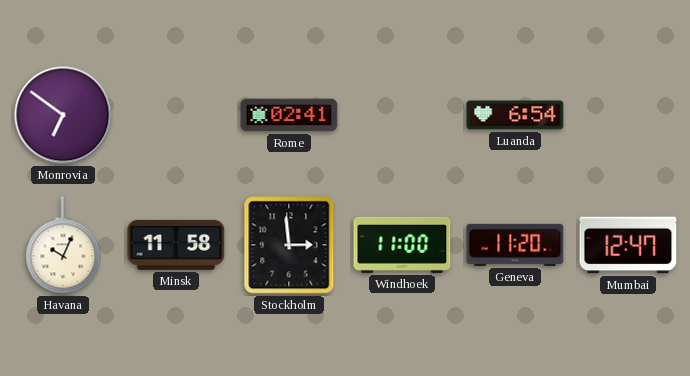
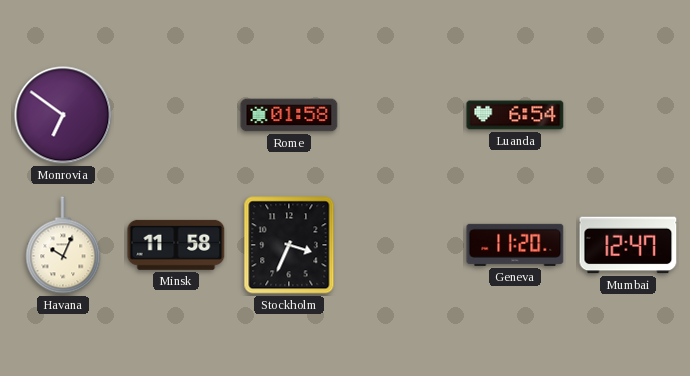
Rome: 02:41 -> 01:58 (289, 115)
Stockholm: 2:59 -> 3:34 (289, 245)
Windhoek: 11:00 -> none (402, 245)
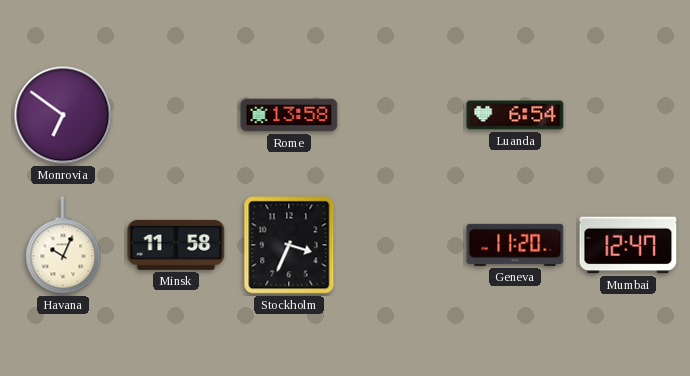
Rome: 01:58 -> 13:58 (289, 115)
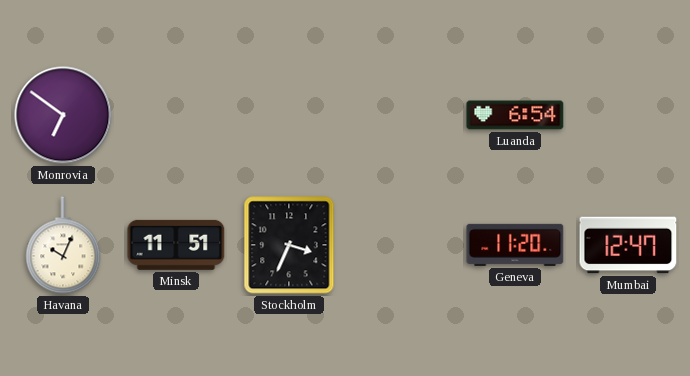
Rome: 13:58 -> none (289, 115)
Minsk: 11:58 -> 11:51 (176, 245)
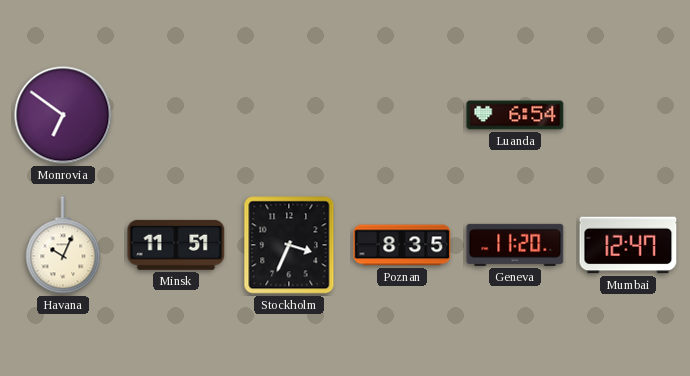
Poznan: none -> 8:35 (402, 245)
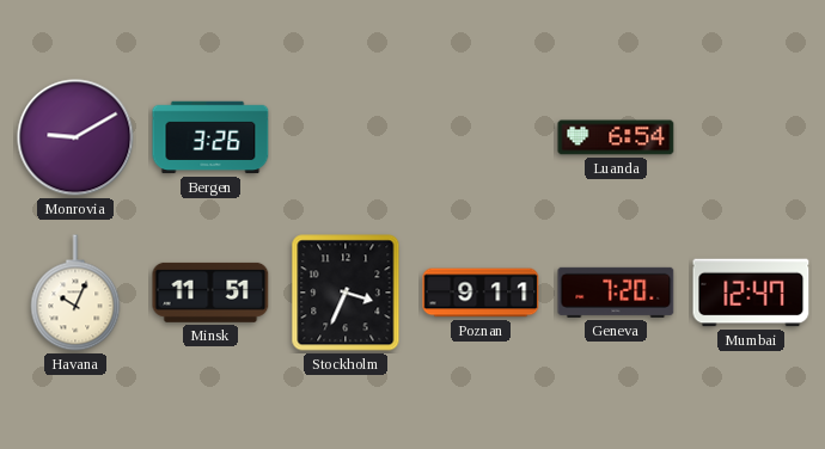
Monrovia: 6:51 -> 9:10 (75, 137)
Bergen: none -> 3:26 (210, 137)
Poznan: 8:35 -> 9:11 (481, 293)
Geneva: 11:20 -> 7:20 (616, 293)
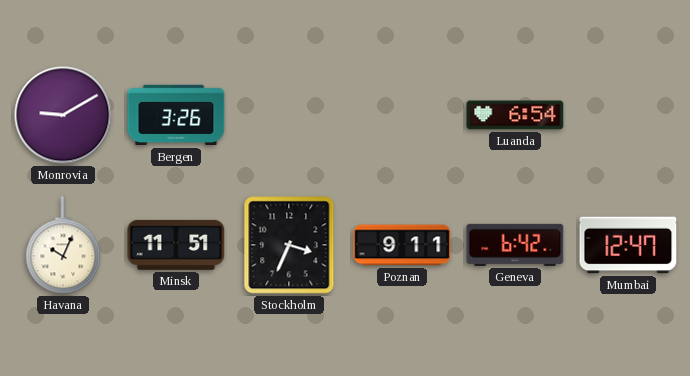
Geneva: 7:20 -> 6:42 (515, 245)
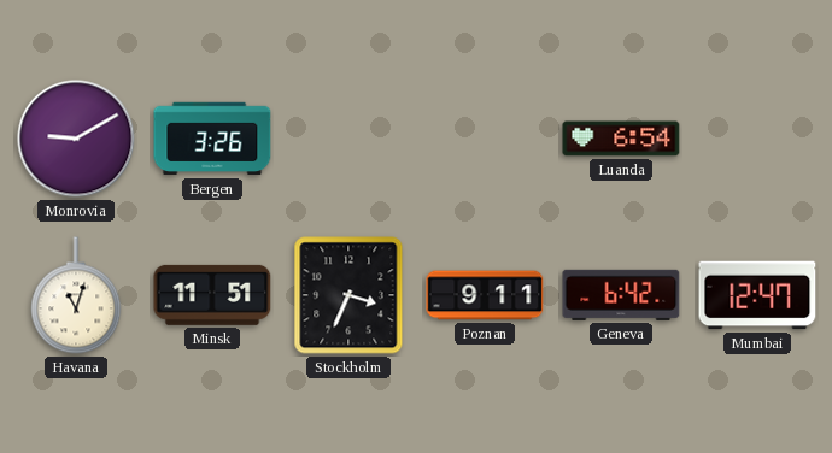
Havana: 10:04 -> 11:03 (76, 295)
